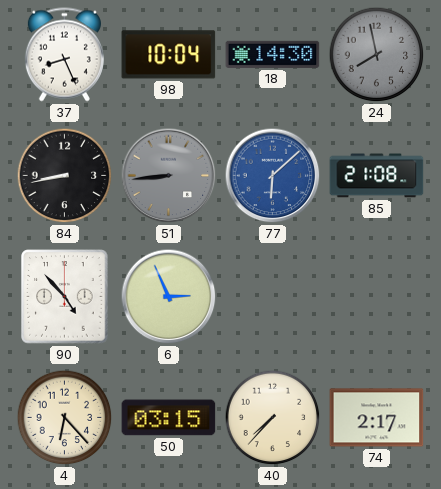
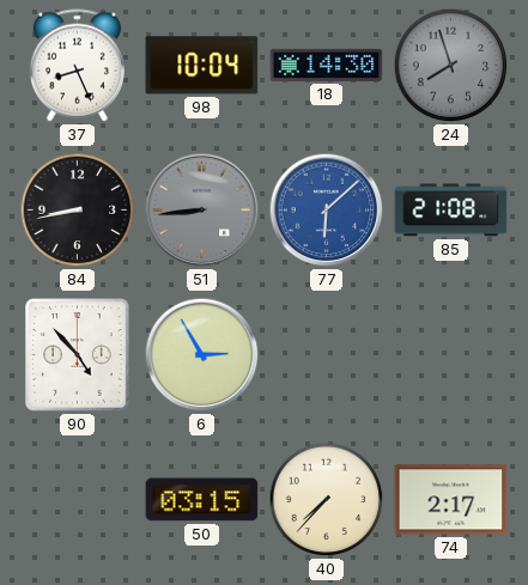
24: 7:58 -> 7:57 (451, 66)
6: 2:56 -> 2:55 (202, 355)
4: 6:23 -> none (65, 418)
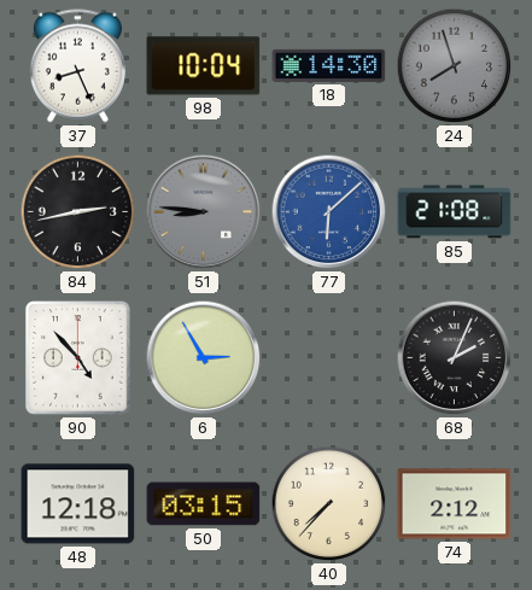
84: 8:43 -> 2:43 (78, 212)
51: 8:44 -> 8:46 (204, 212)
68: none -> 2:04 (455, 358)
48: none -> 12:18 (78, 504)
74: 2:17 -> 2:12 (455, 504)
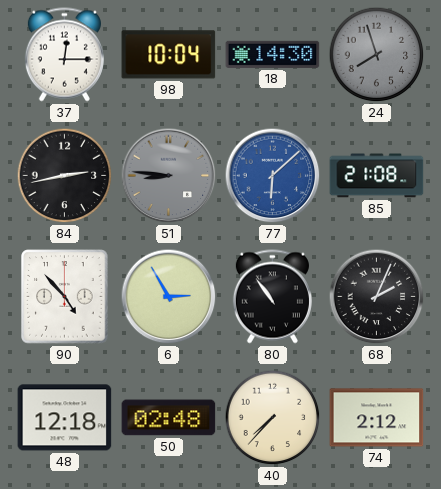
37: 8:26 -> 12:15 (64, 55)
80: none -> 10:54 (272, 297)
50: 03:15 -> 02:48 (169, 418)
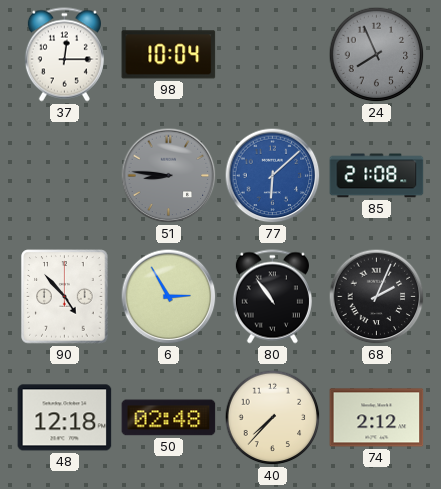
18: 14:30 -> none (273, 54)
24: 7:57 -> 7:56 (377, 55)
84: 2:43 -> none (65, 176)
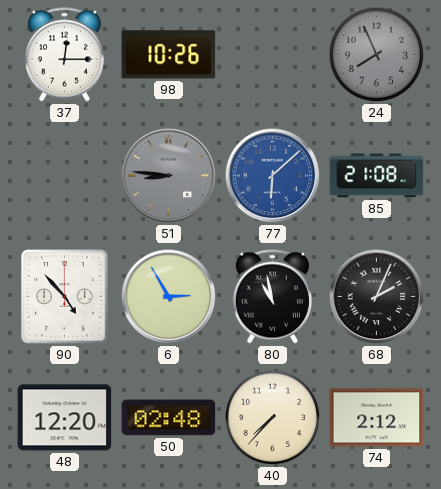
98: 10:04 -> 10:26 (169, 55)
80: 10:54 -> 10:58 (272, 297)
48: 12:18 -> 12:20 (65, 418)
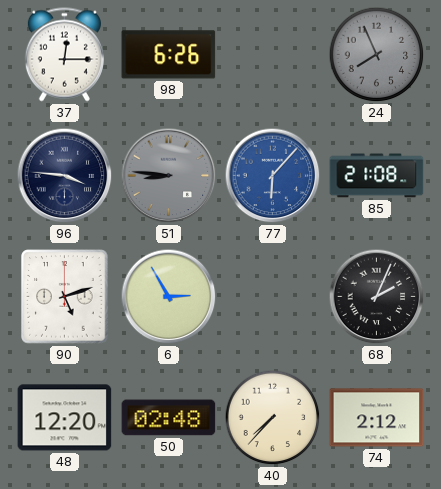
98: 10:26 -> 6:26 (169, 55)
96: none -> 3:46 (65, 176)
77: 6:08 -> 6:07 (273, 176)
90: 4:53 -> 5:12 (65, 297)
80: 10:58 -> none (272, 297)
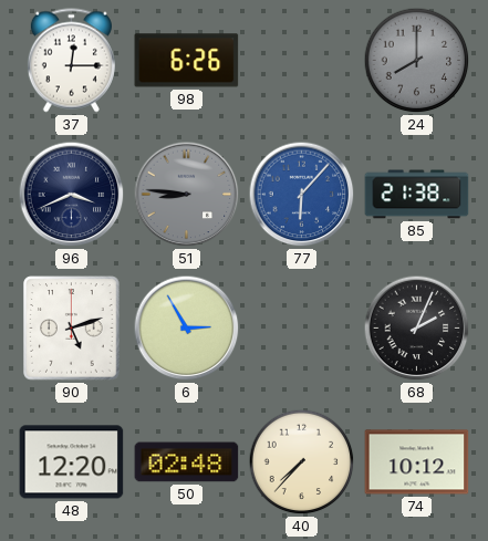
24: 7:56 -> 8:00 (417, 61)
96: 3:46 -> 3:41 (72, 195)
85: 21:08 -> 21:38 (417, 195)
74: 2:12 -> 10:12 (417, 462)
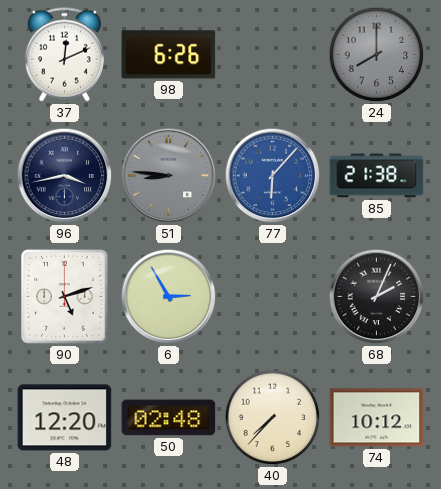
37: 12:15 -> 12:11 (64, 55)
96: 3:41 -> 3:43 (65, 176)
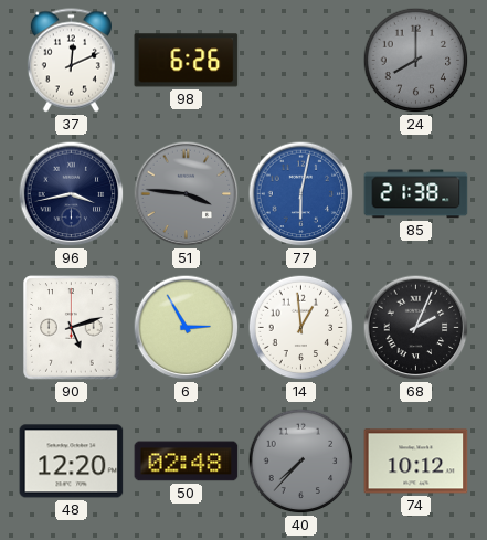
51: 8:46 -> 3:46 (187, 194)
77: 6:07 -> 6:02 (301, 194)
14: none -> 12:59 (301, 328)
40 dial: cream -> grey (301, 462)
